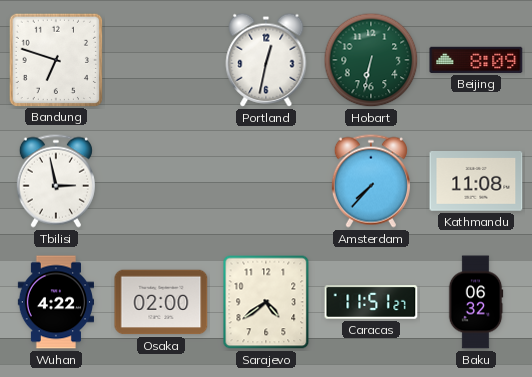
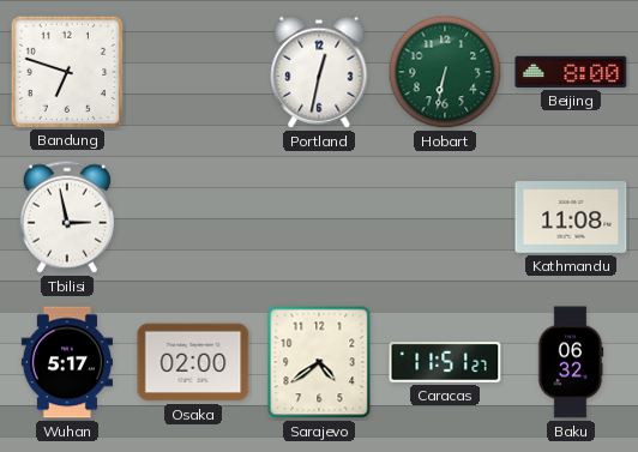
Beijing: 8:09 -> 8:00 (571, 72)
Amsterdam: 7:37 -> none (371, 181)
Wuhan: 4:22 -> 5:17 (66, 362)
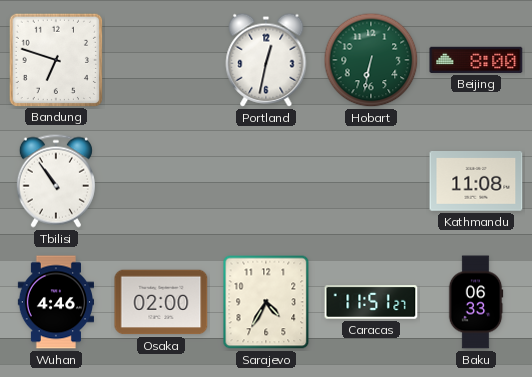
Tbilisi: 2:58 -> 10:54 (56, 181)
Wuhan: 5:17 -> 4:46 (55, 302)
Sarajevo: 4:39 -> 4:35 (266, 302)
Baku: 06:32 -> 06:33 (476, 302)
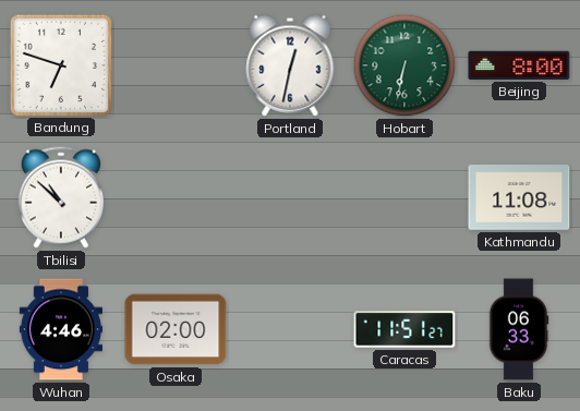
Tbilisi: 10:54 -> 10:52 (61, 197)
Sarajevo: 4:35 -> none (266, 302)
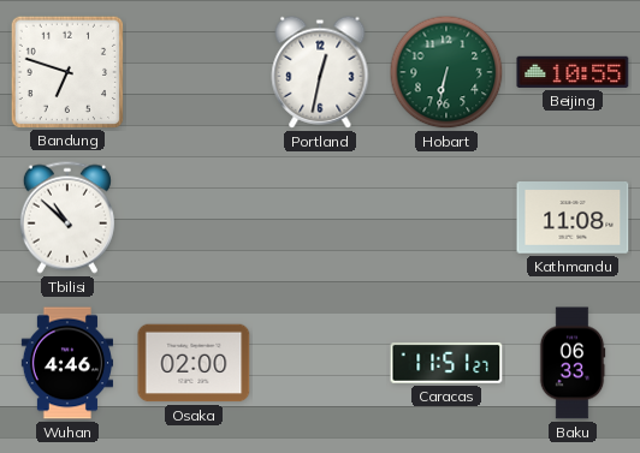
Beijing: 8:00 -> 10:55 (573, 72)
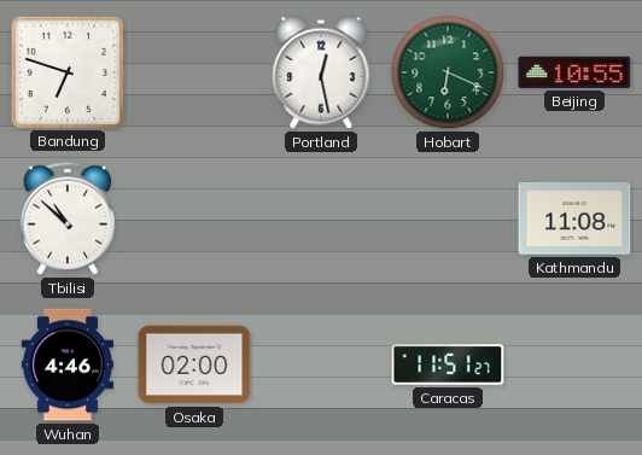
Portland: 12:32 -> 12:28 (321, 72)
Hobart: 6:32 -> 6:19 (448, 72)
Baku: 06:33 -> none (573, 363)
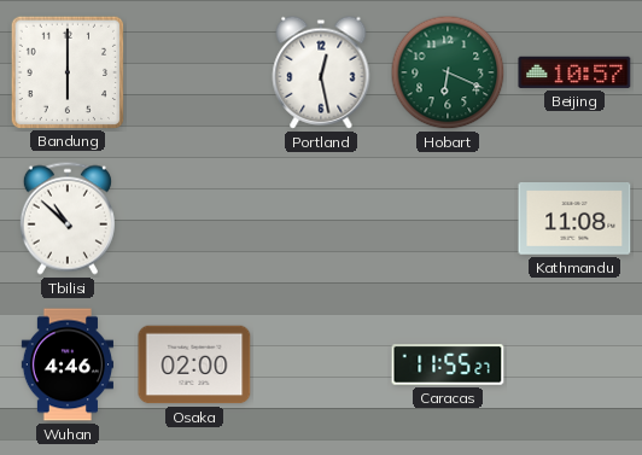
Bandung: 6:48 -> 6:00 (66, 71)
Beijing: 10:55 -> 10:57 (574, 72)
Caracas: 11:51 -> 11:55 (448, 364)
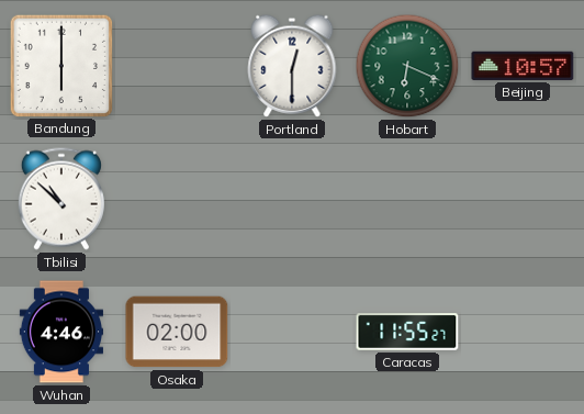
Portland: 12:28 -> 12:30 (292, 66)
Kathmandu: 11:08 -> none (574, 220)
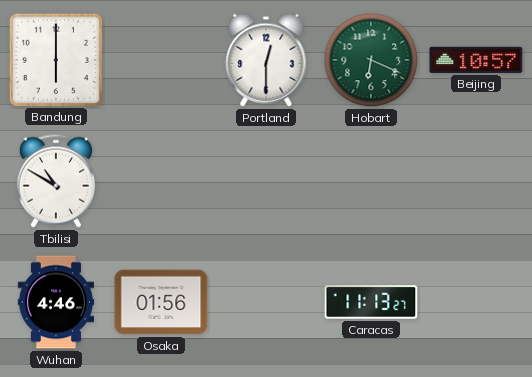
Tbilisi: 10:52 -> 10:50 (56, 181)
Osaka: 02:00 -> 01:56 (161, 302)
Caracas: 11:55 -> 11:13 (371, 302)
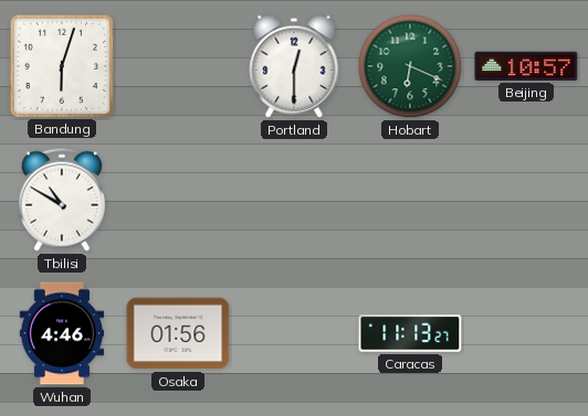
Bandung: 6:00 -> 6:03 (61, 65)
